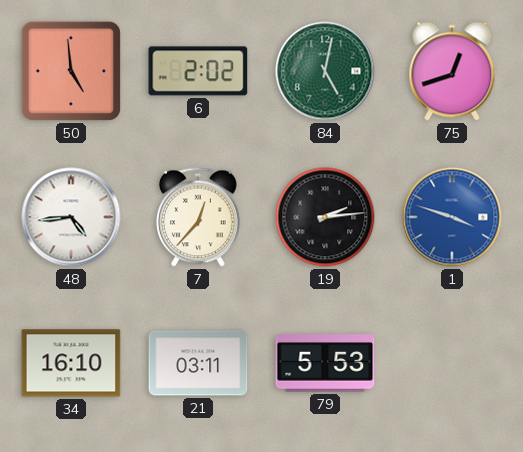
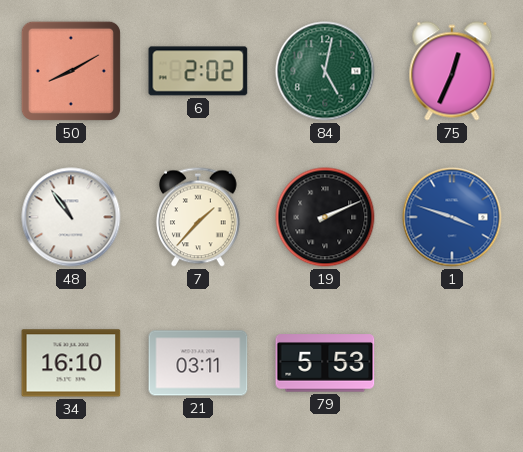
50: 4:59 -> 8:10 (71, 71)
75: 12:42 -> 12:34 (452, 71)
48: 4:44 -> 10:54 (71, 217)
7: 12:37 -> 1:37 (199, 217)
19: 2:14 -> 2:11 (325, 217)
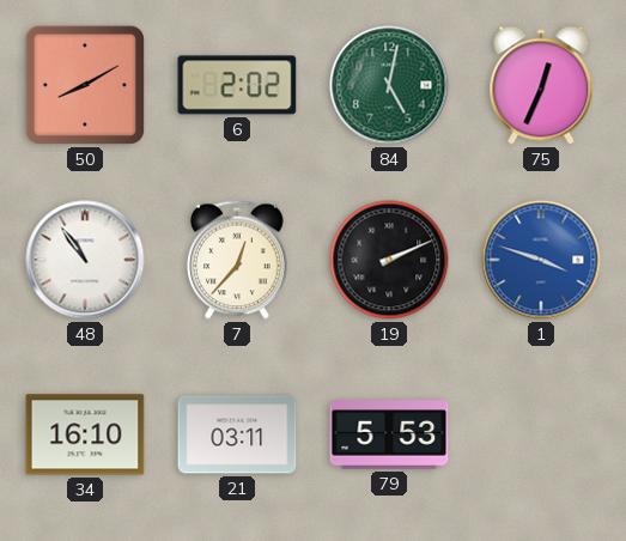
7: 1:37 -> 12:37 (238, 260)
